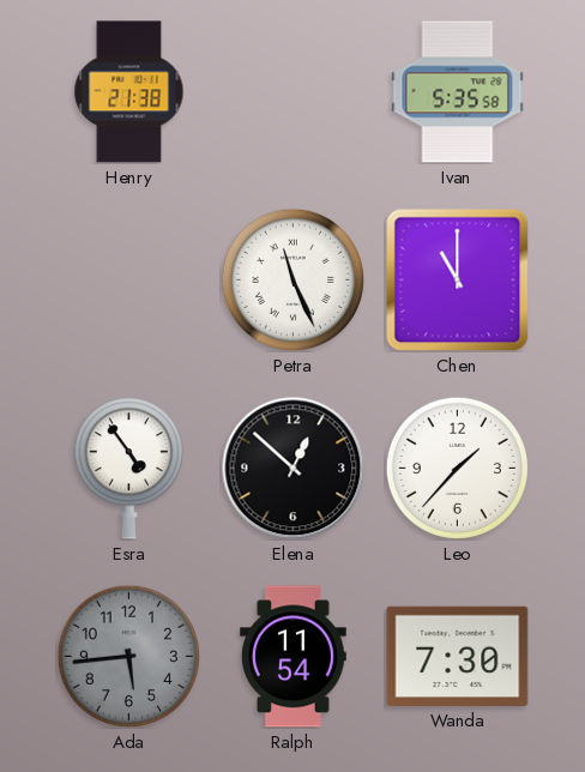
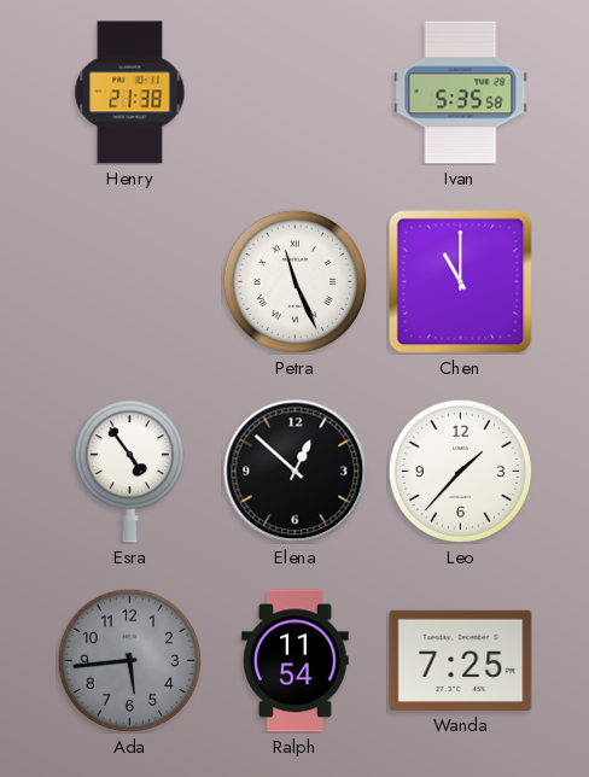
Wanda: 7:30 -> 7:25 (461, 660)
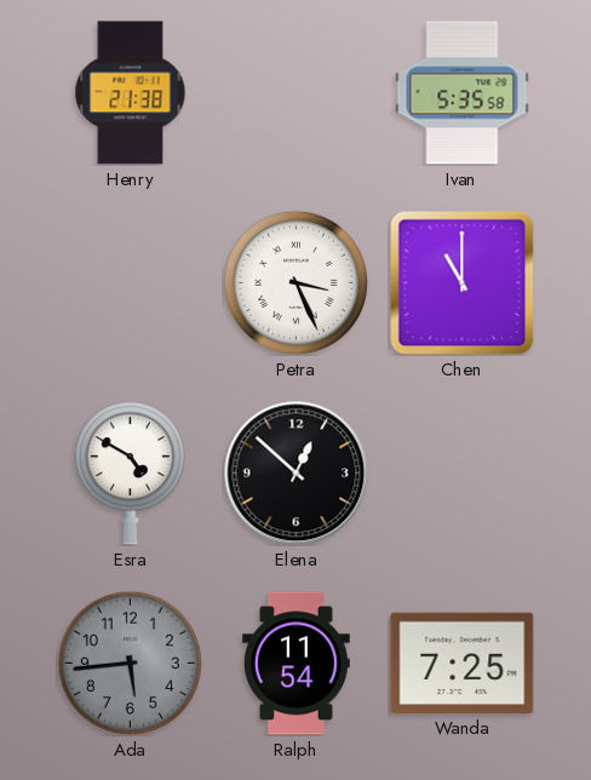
Petra: 11:26 -> 3:26 (295, 282)
Esra: 4:54 -> 4:50 (130, 474)
Leo: 1:37 -> none (460, 471)
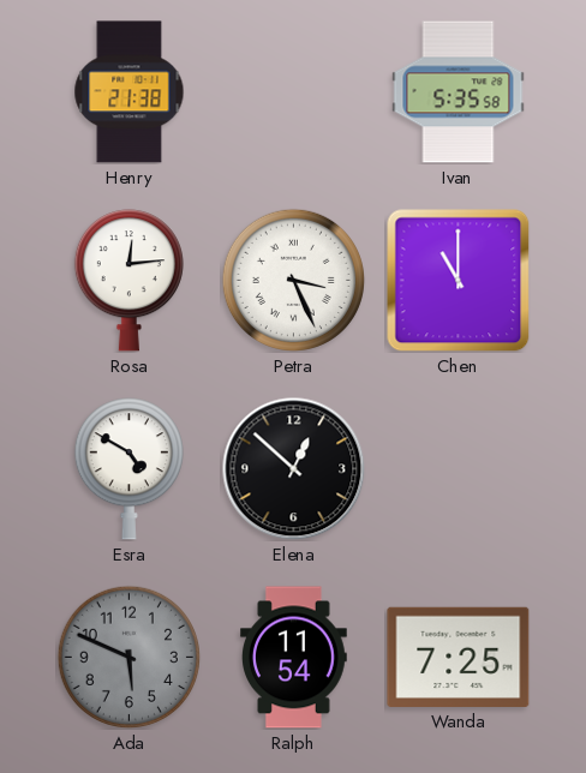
Rosa: none -> 12:14 (128, 281)
Ada: 5:44 -> 5:49 (128, 657)
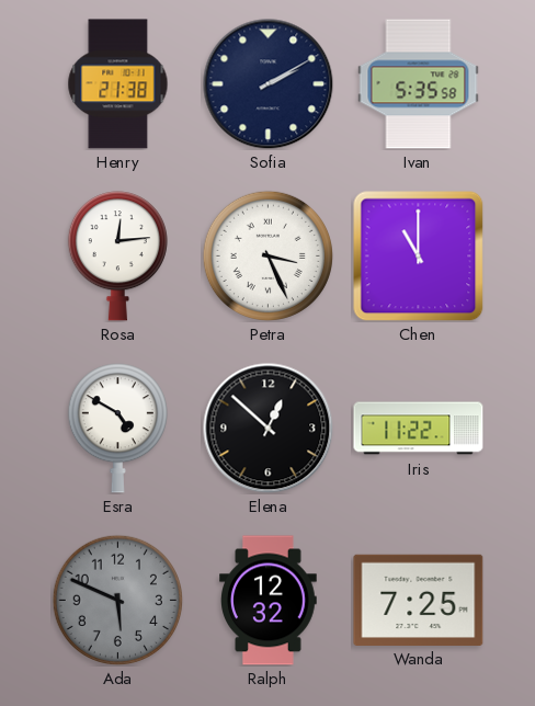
Sofia: none -> 2:10 (269, 84)
Iris: none -> 11:22 (419, 429)
Ralph: 11:54 -> 12:32 (269, 601)
